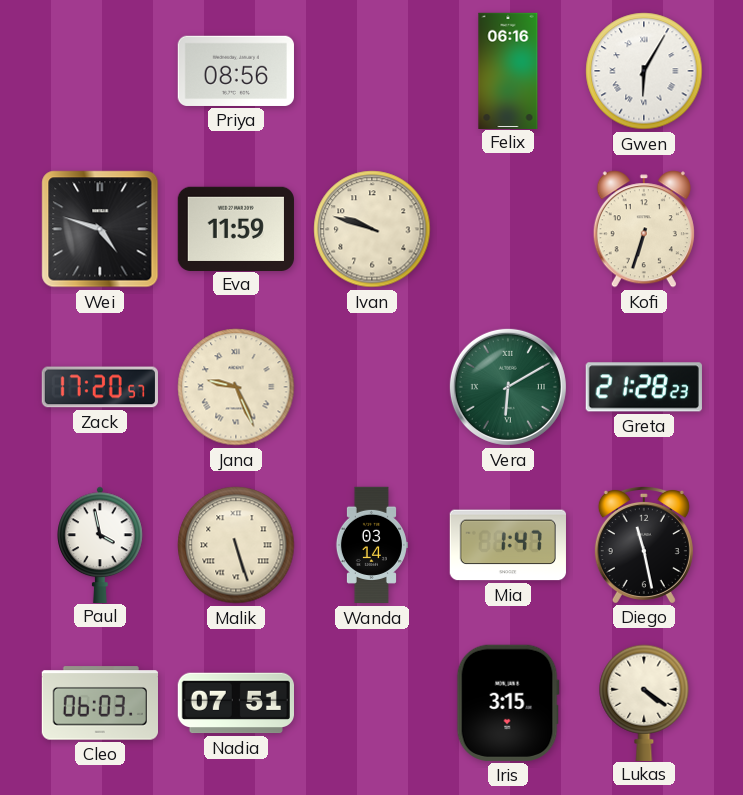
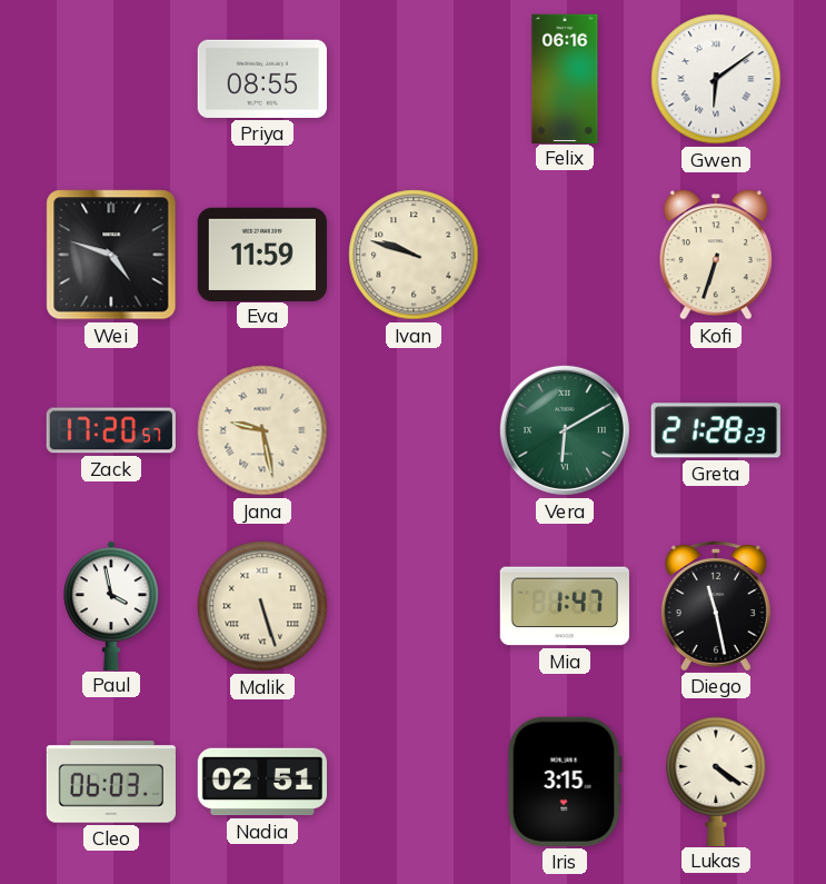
Priya: 08:56 -> 08:55 (262, 79)
Gwen: 6:05 -> 6:09 (716, 79)
Jana: 9:26 -> 9:28 (262, 430)
Wanda: 03:14 -> none (371, 545)
Nadia: 07:51 -> 02:51 (261, 782)
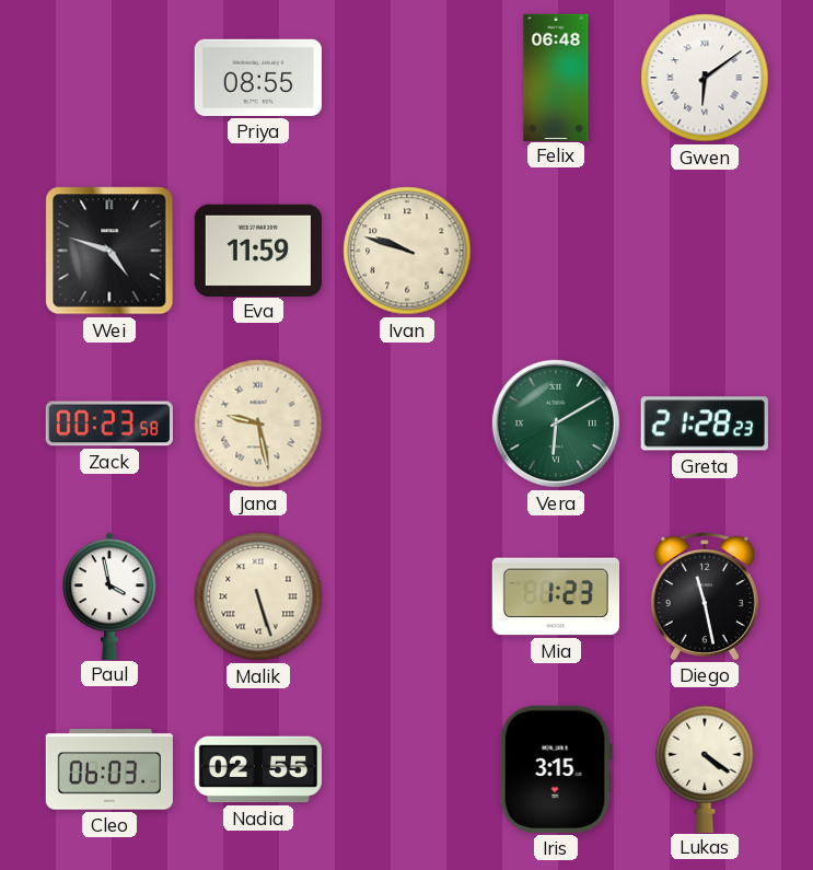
Felix: 06:16 -> 06:48 (556, 77)
Kofi: 6:33 -> none (716, 255)
Zack: 17:20 -> 00:23 (109, 424)
Mia: 1:47 -> 1:23 (555, 596)
Nadia: 02:51 -> 02:55 (257, 769)
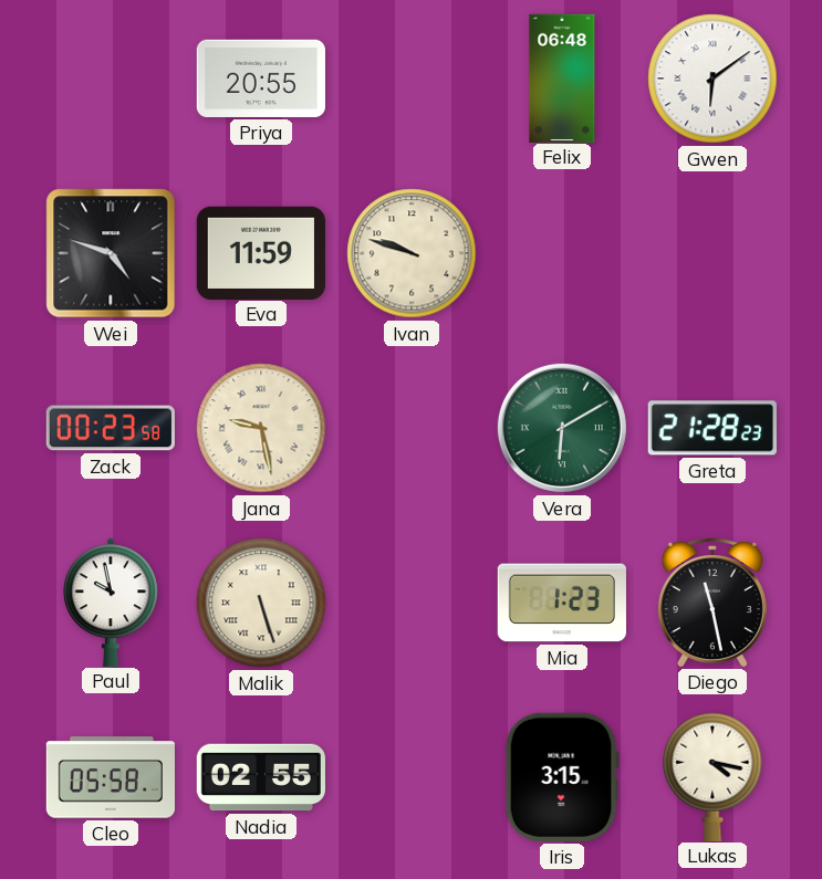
Priya: 08:55 -> 20:55 (261, 79)
Paul: 3:58 -> 9:58 (111, 601)
Cleo: 06:03 -> 05:58 (110, 777)
Lukas: 4:21 -> 4:17 (712, 776)
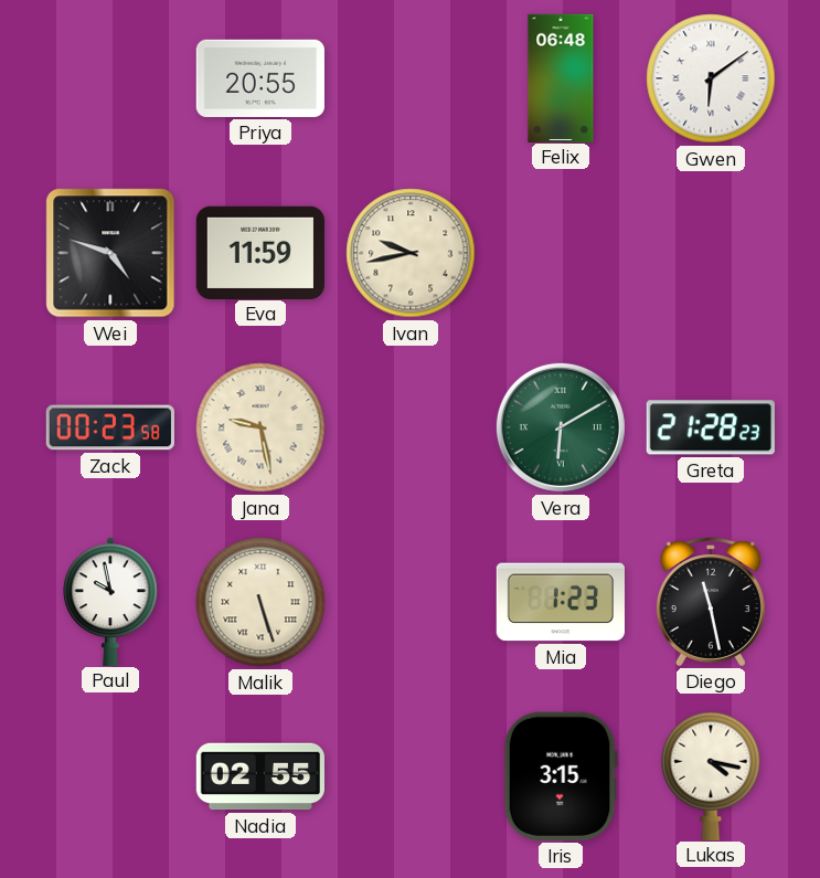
Ivan: 9:48 -> 9:43 (411, 253)
Cleo: 05:58 -> none (110, 777)
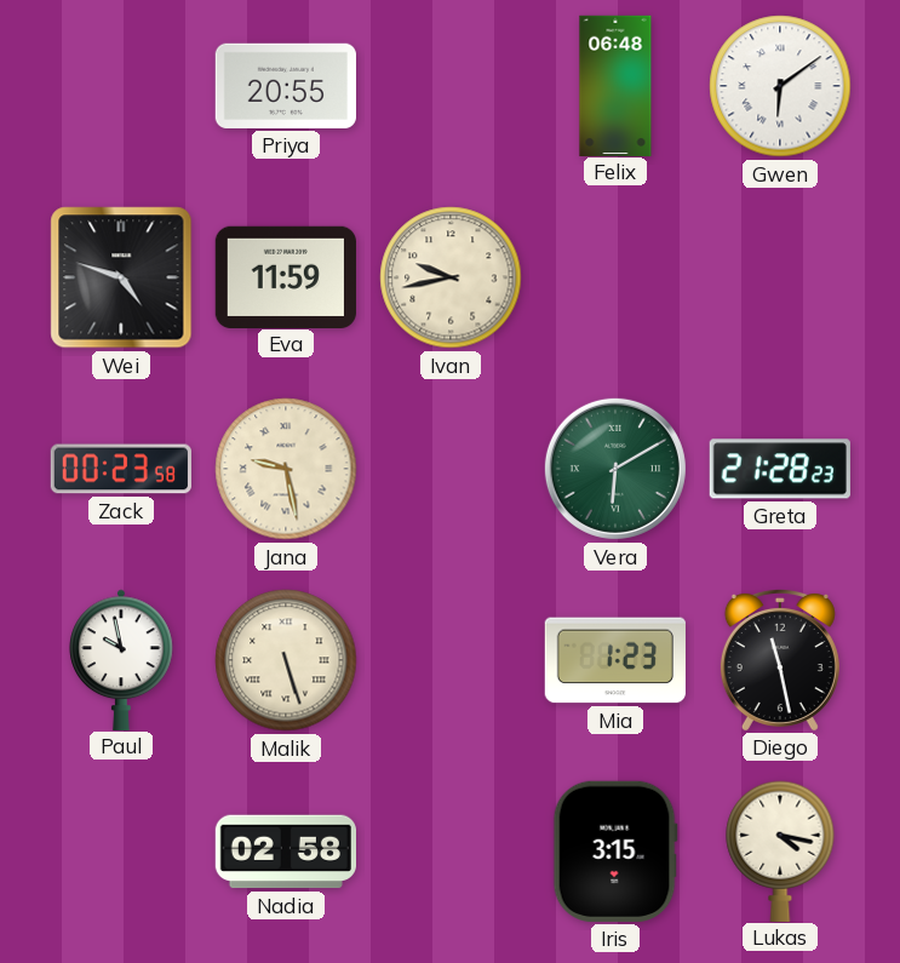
Nadia: 02:55 -> 02:58 (285, 852)
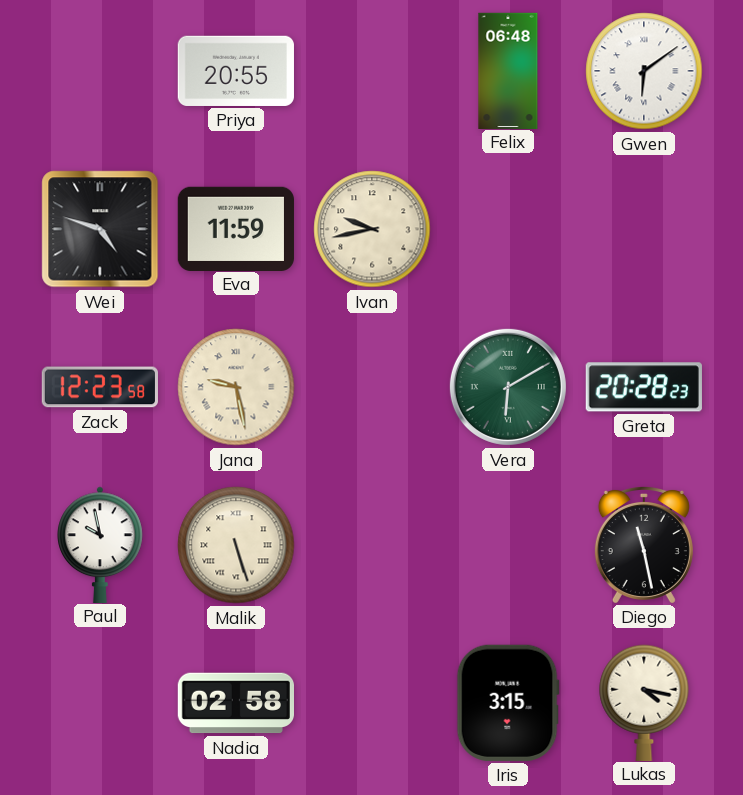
Zack: 00:23 -> 12:23 (100, 387)
Greta: 21:28 -> 20:28 (644, 387)
Mia: 1:23 -> none (614, 660)
